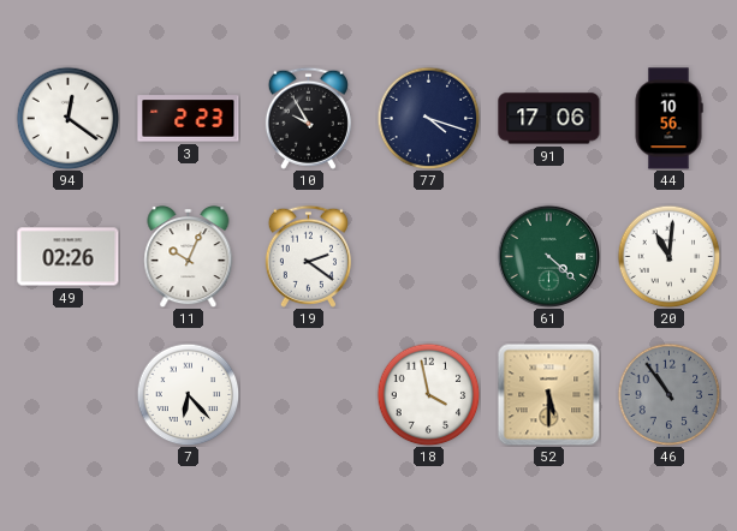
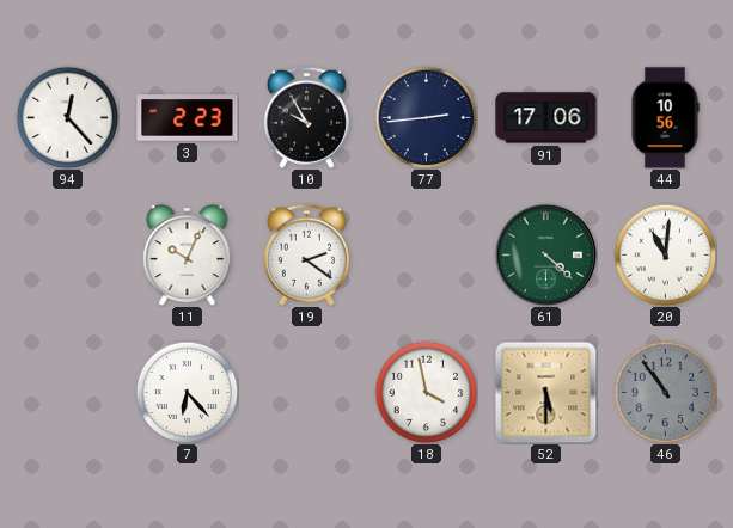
94: 12:21 -> 12:23 (67, 117)
77: 4:18 -> 2:44 (426, 117)
49: 02:26 -> none (69, 257)
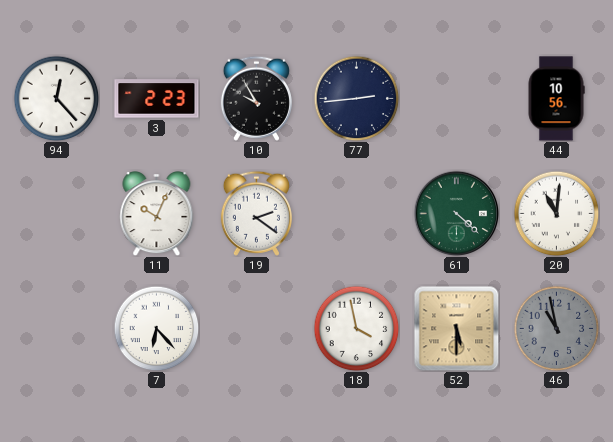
91: 17:06 -> none (546, 118)
46: 10:54 -> 10:58 (556, 328)
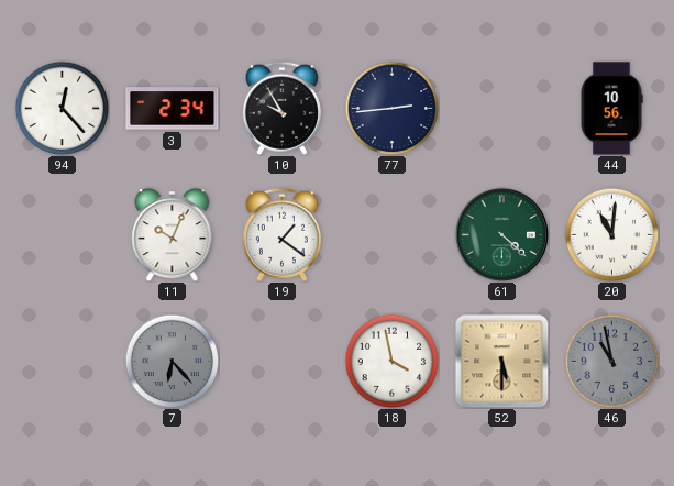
3: 2:23 -> 2:34 (173, 109)
19: 2:21 -> 1:21 (281, 234)
7 dial: white -> grey (172, 361)
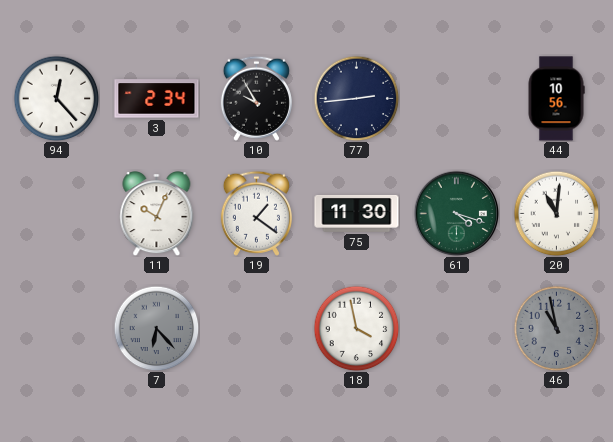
75: none -> 11:30 (357, 213)
61: 4:22 -> 4:18 (456, 213)
52: 5:30 -> none (501, 361)
